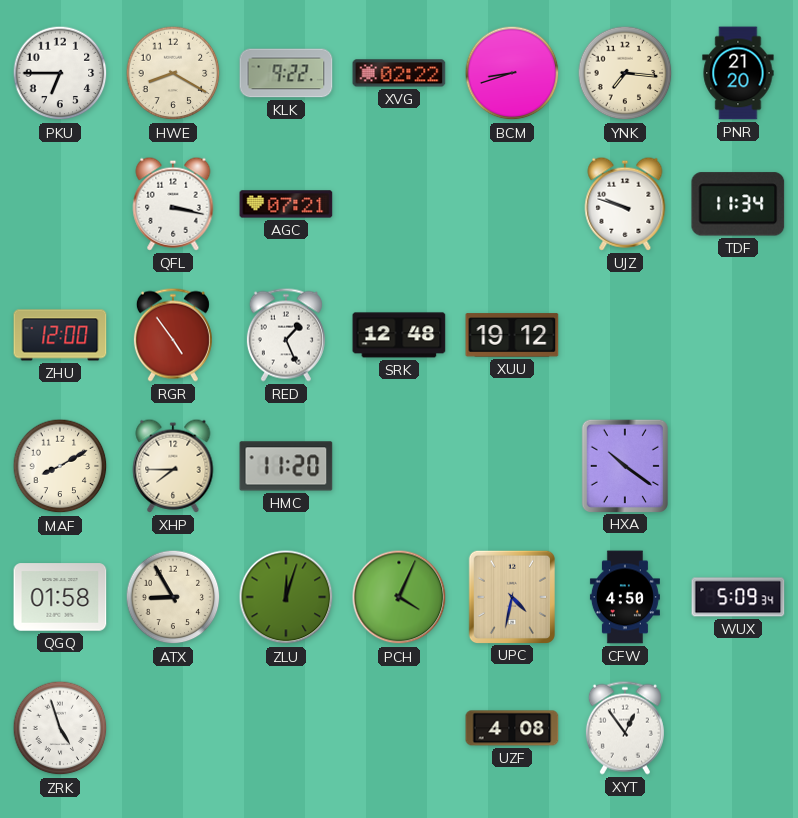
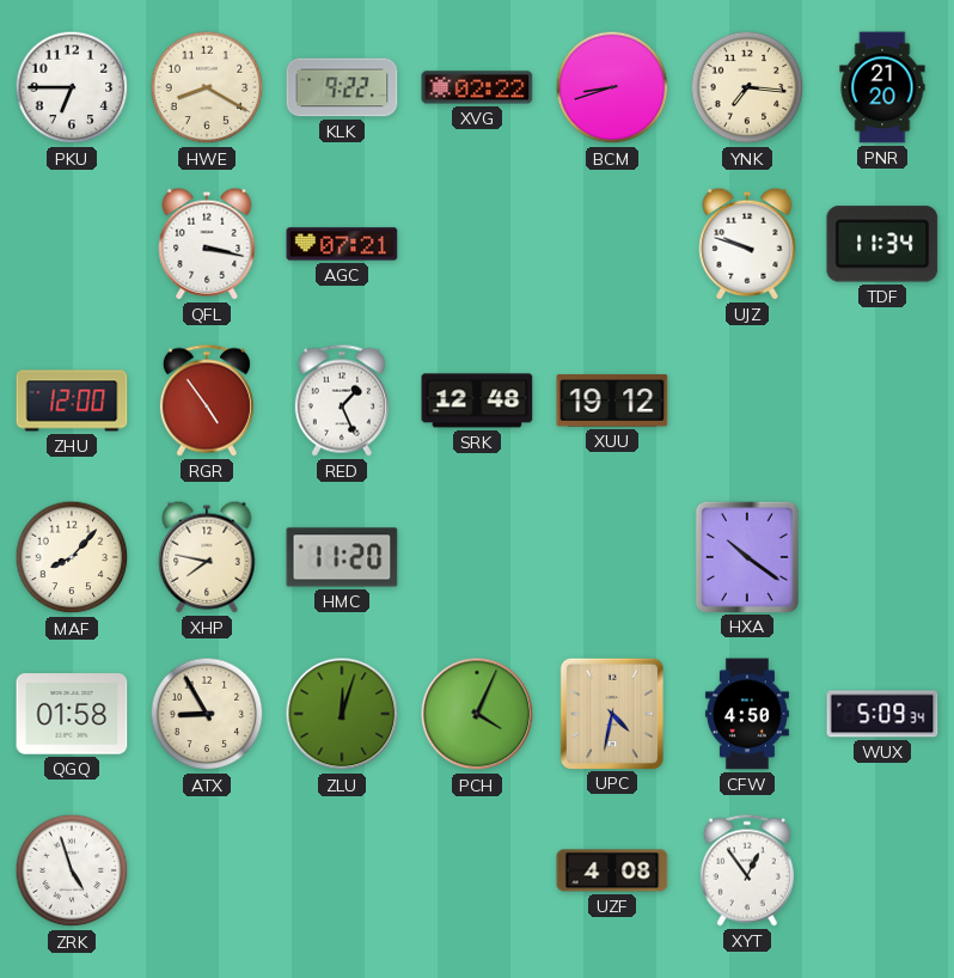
MAF: 8:10 -> 8:07 (72, 557)
XHP: 7:45 -> 7:47 (207, 557)
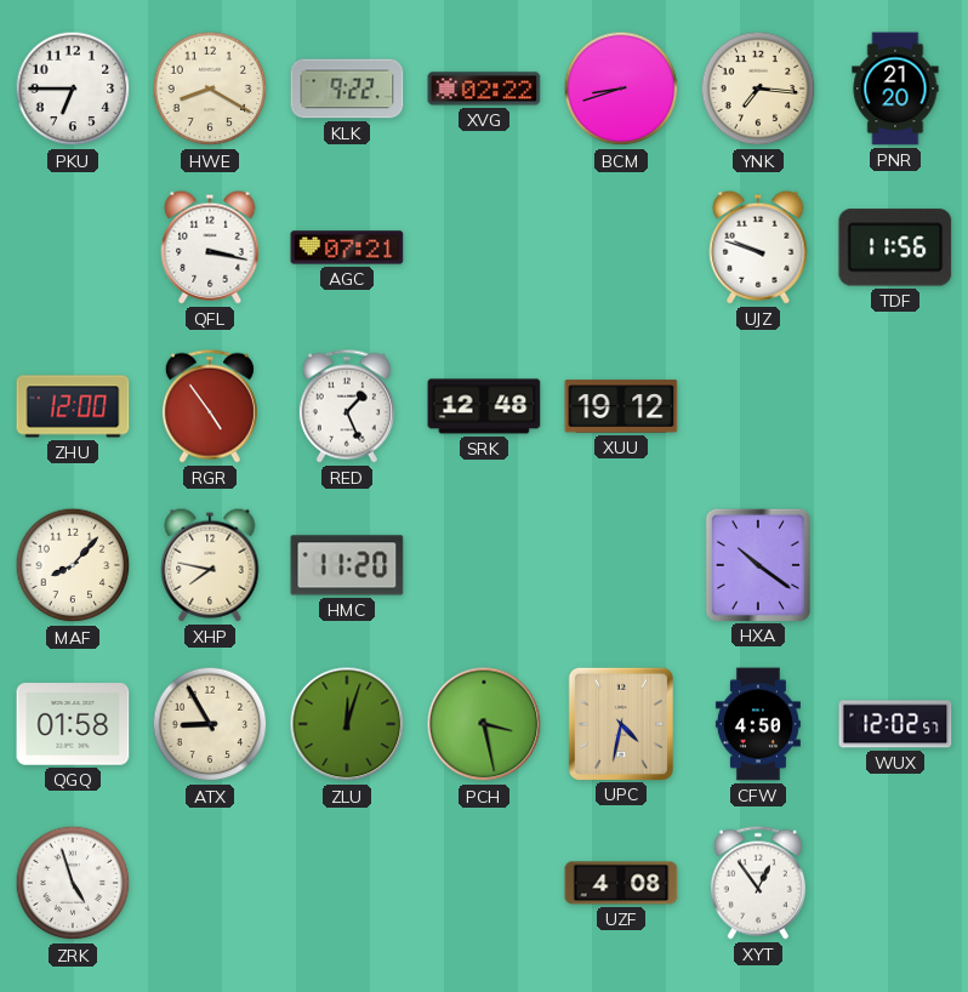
TDF: 11:34 -> 11:56 (895, 247)
PCH: 4:04 -> 3:28 (484, 724)
WUX: 5:09 -> 12:02 (895, 724)
